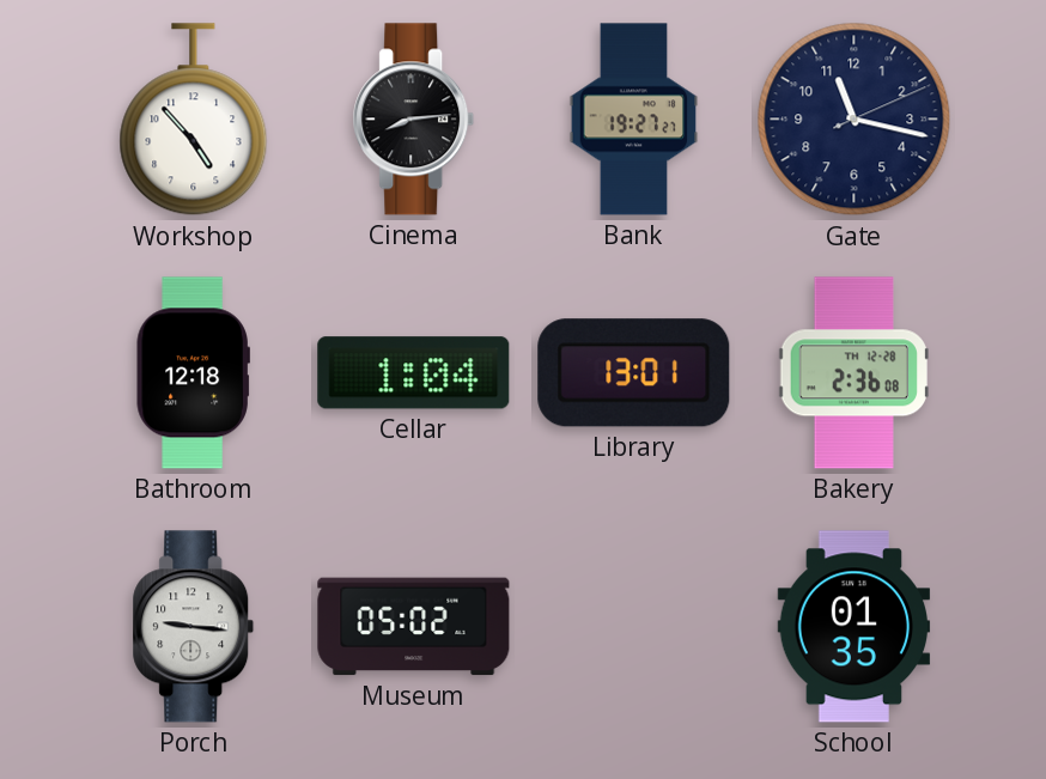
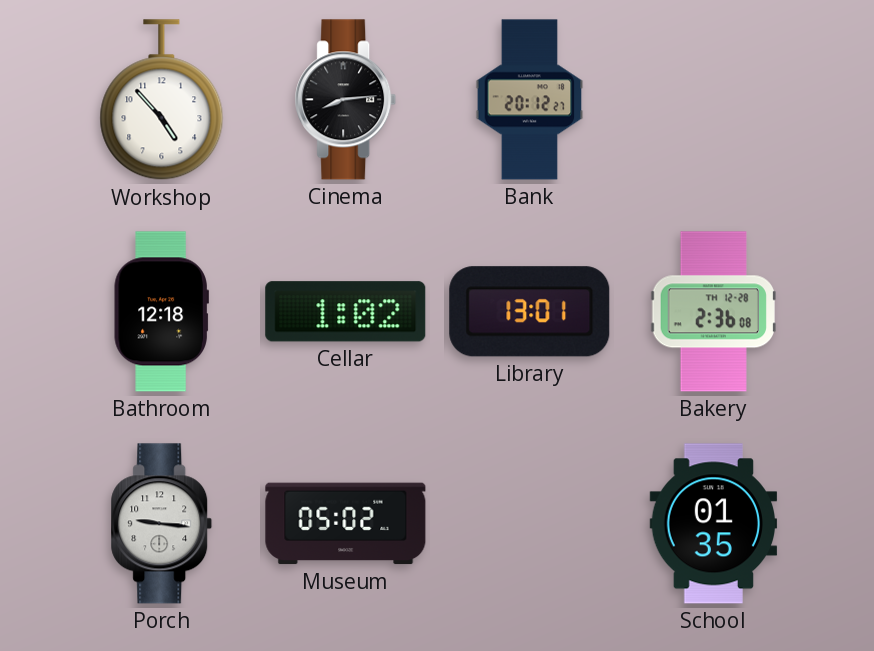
Bank: 19:27 -> 20:12 (530, 100)
Gate: 11:17 -> none (855, 120)
Cellar: 1:04 -> 1:02 (346, 312)
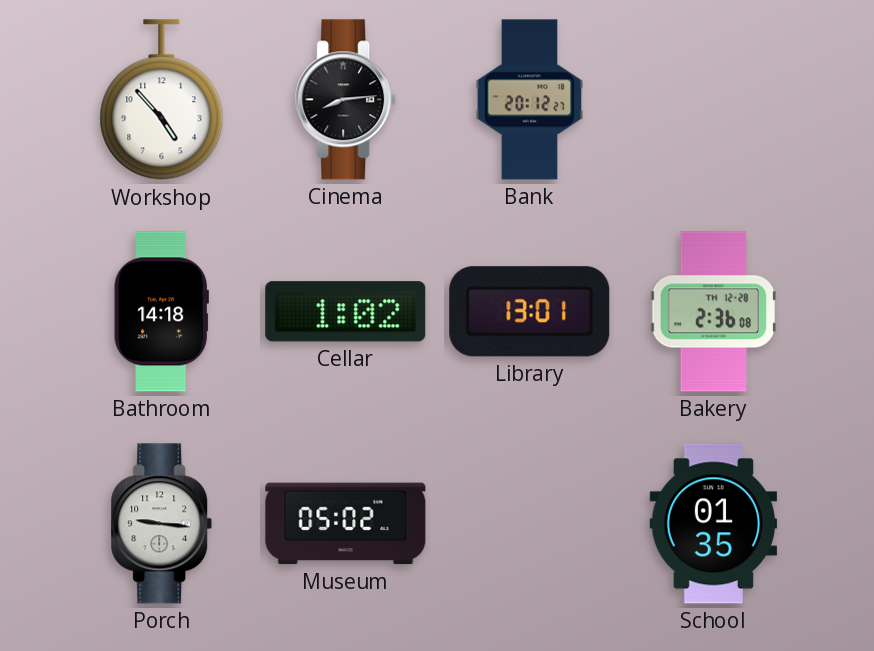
Bathroom: 12:18 -> 14:18 (161, 312)
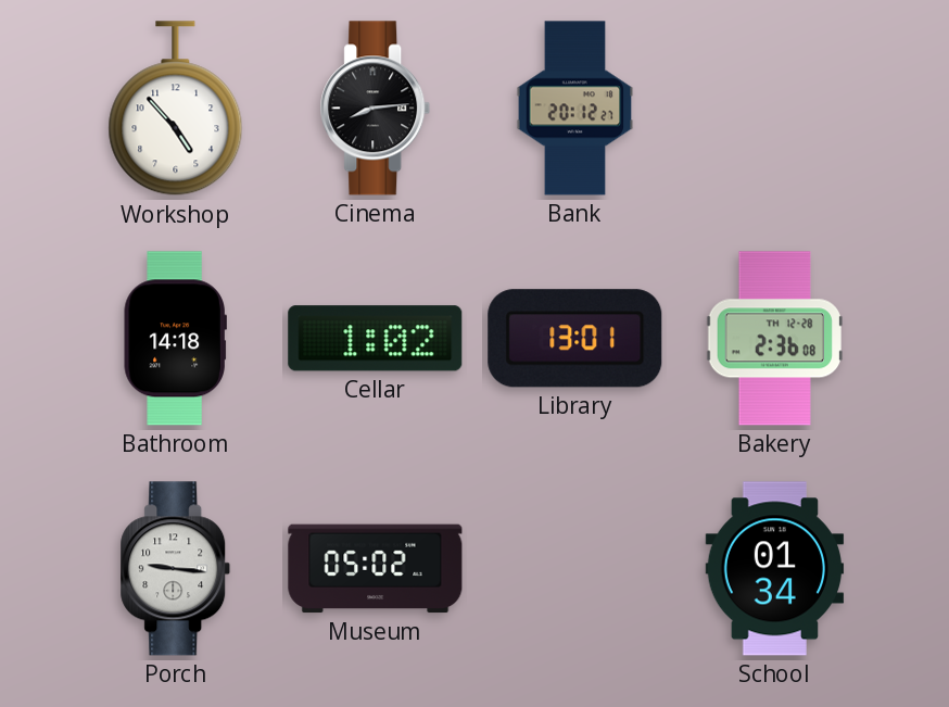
School: 01:35 -> 01:34 (775, 569)
